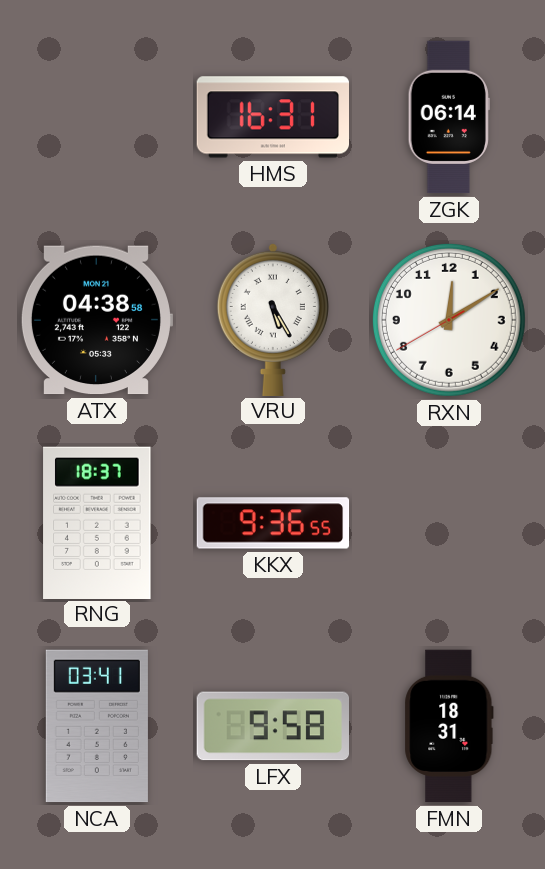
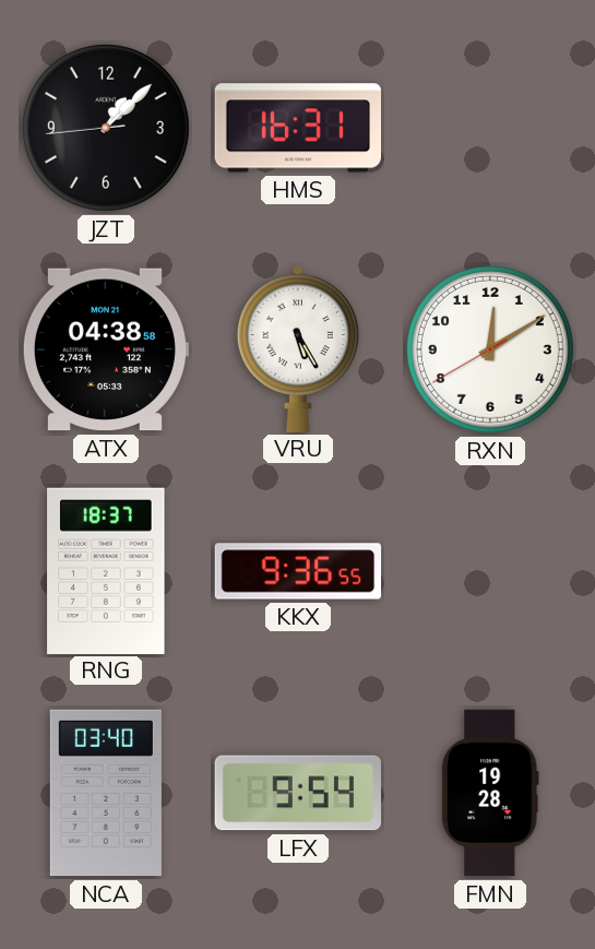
JZT: none -> 1:07 (106, 128)
ZGK: 06:14 -> none (449, 117)
NCA: 03:41 -> 03:40 (106, 793)
LFX: 9:58 -> 9:54 (297, 793)
FMN: 18:31 -> 19:28 (490, 793)
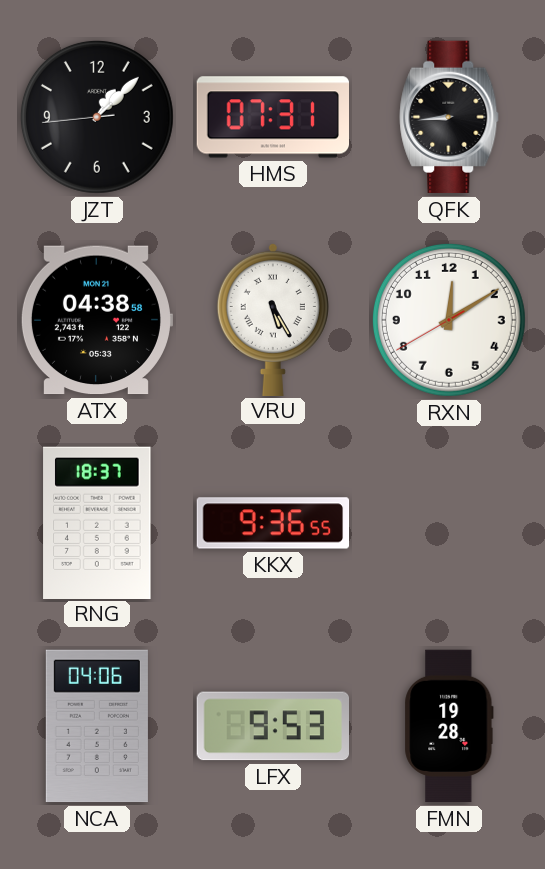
HMS: 16:31 -> 07:31 (272, 117)
QFK: none -> 8:44 (449, 117)
NCA: 03:40 -> 04:06 (97, 726)
LFX: 9:54 -> 9:53 (272, 726)
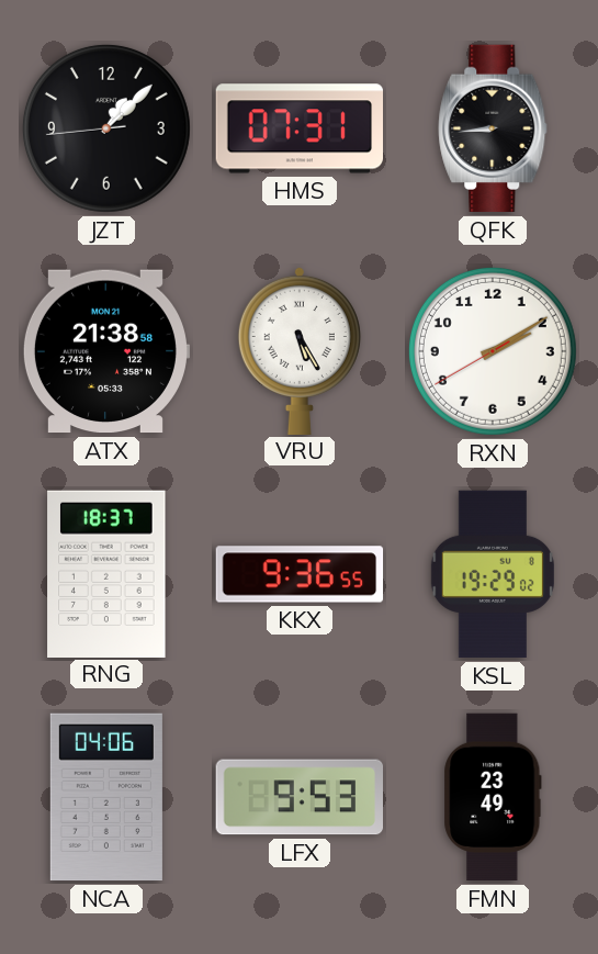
ATX: 04:38 -> 21:38 (105, 351)
RXN: 12:09 -> 2:09 (493, 351)
KSL: none -> 19:29 (493, 574)
FMN: 19:28 -> 23:49 (493, 797)
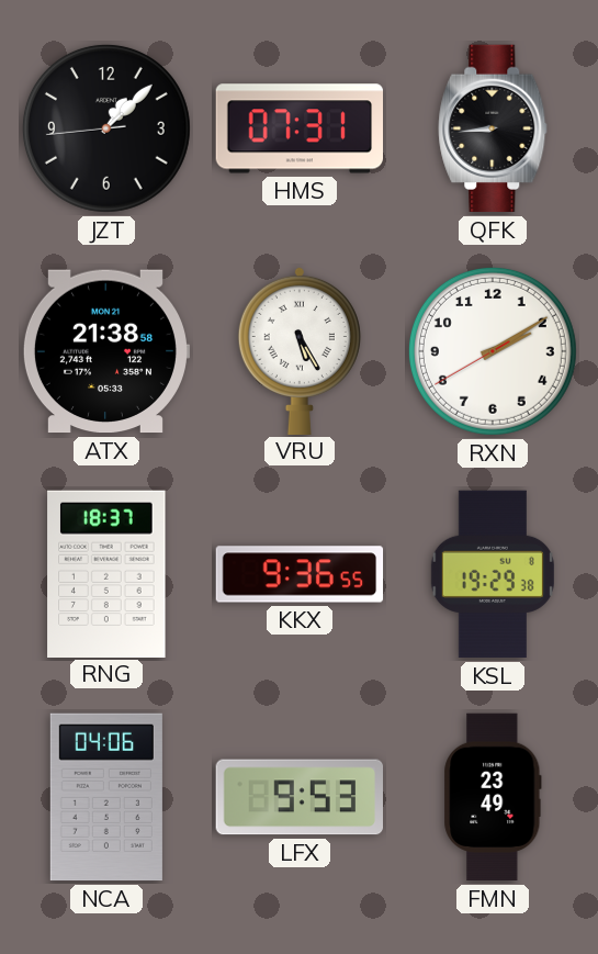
KSL: 19:29:02 -> 19:29:38 (493, 574)
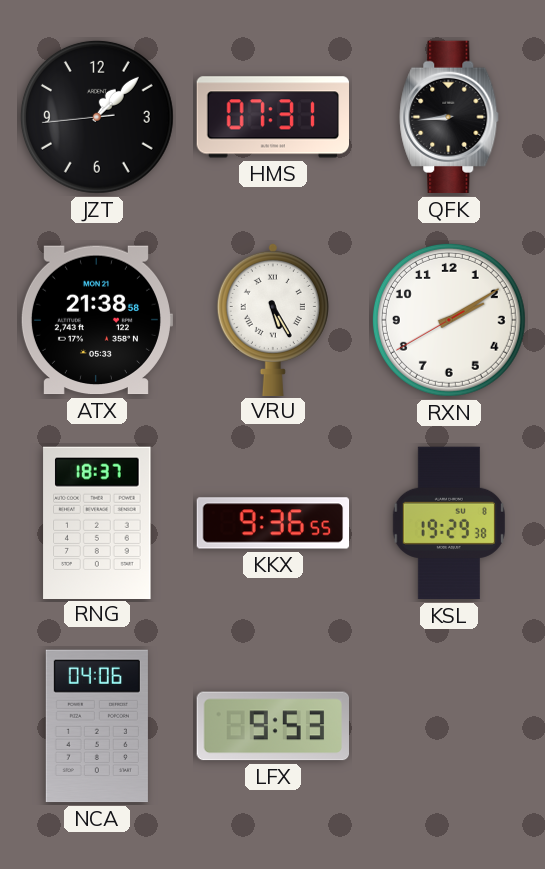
FMN: 23:49 -> none (493, 797)
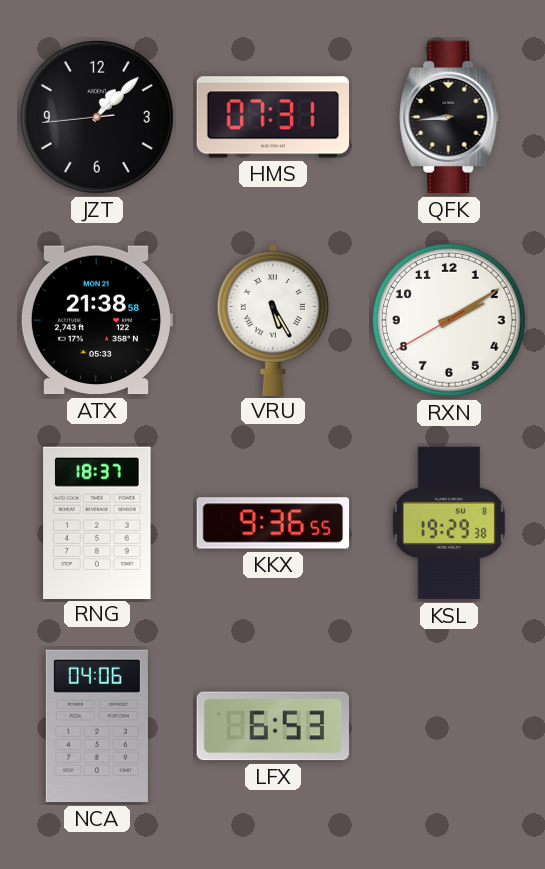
LFX: 9:53 -> 6:53 (272, 726)
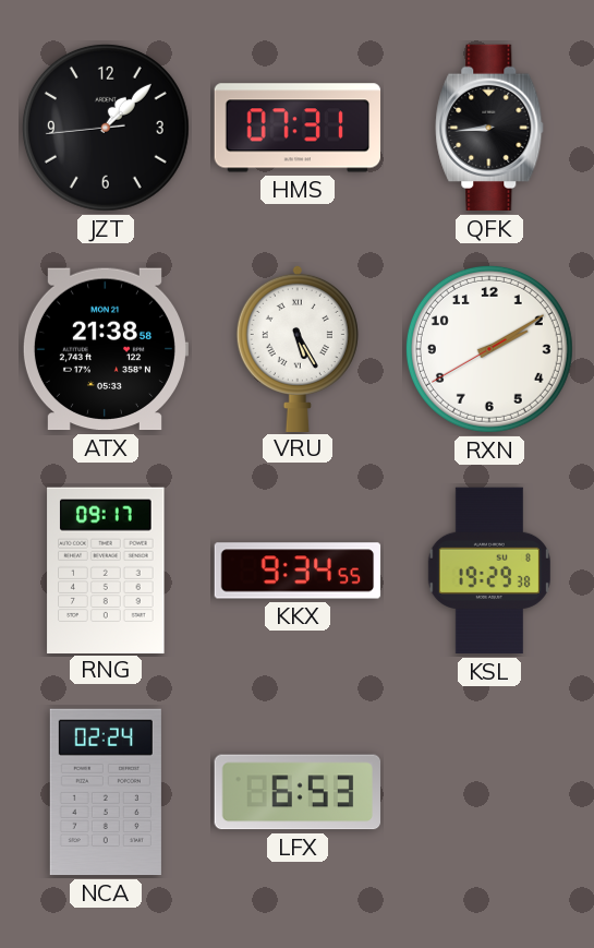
RNG: 18:37 -> 09:17 (106, 569)
KKX: 9:36 -> 9:34 (298, 571)
NCA: 04:06 -> 02:24 (106, 792)
